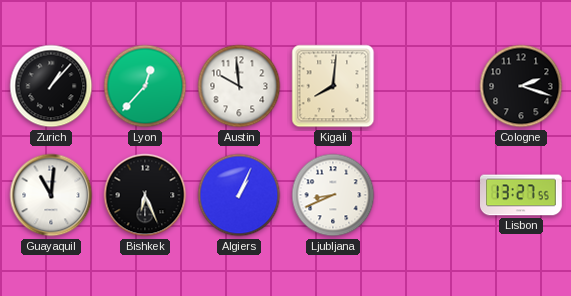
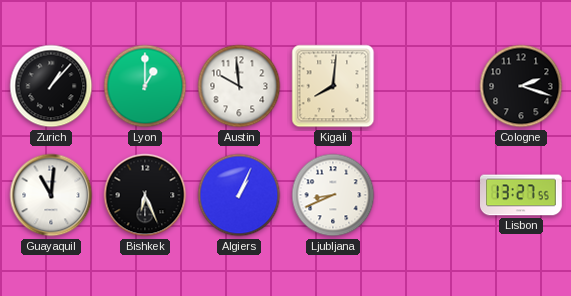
Lyon: 12:37 -> 1:00 (145, 86)
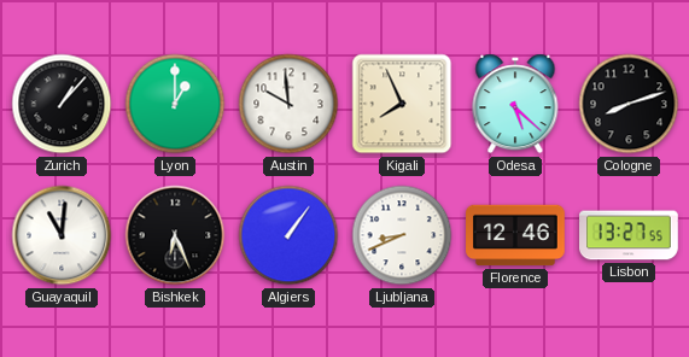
Kigali: 8:01 -> 7:56 (402, 104)
Odesa: none -> 5:22 (515, 104)
Cologne: 2:18 -> 8:12 (629, 104)
Algiers: 1:04 -> 1:06 (288, 235)
Florence: none -> 12:46 (515, 235)
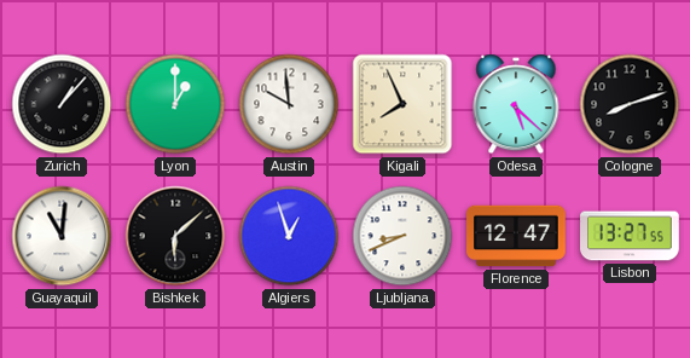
Bishkek: 6:26 -> 6:08 (175, 236)
Algiers: 1:06 -> 12:57 (289, 236)
Florence: 12:46 -> 12:47 (516, 236)
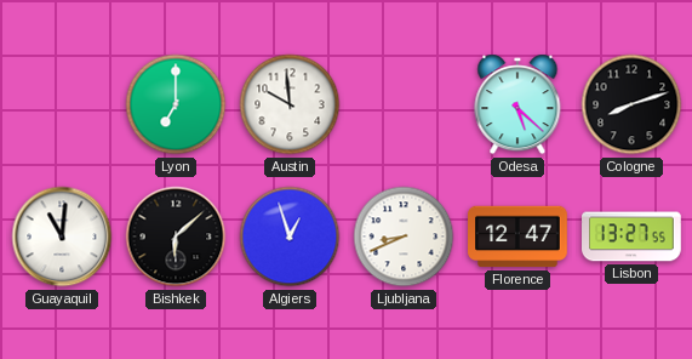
Zurich: 1:07 -> none (62, 104)
Lyon: 1:00 -> 7:00 (176, 104)
Kigali: 7:56 -> none (402, 104)
